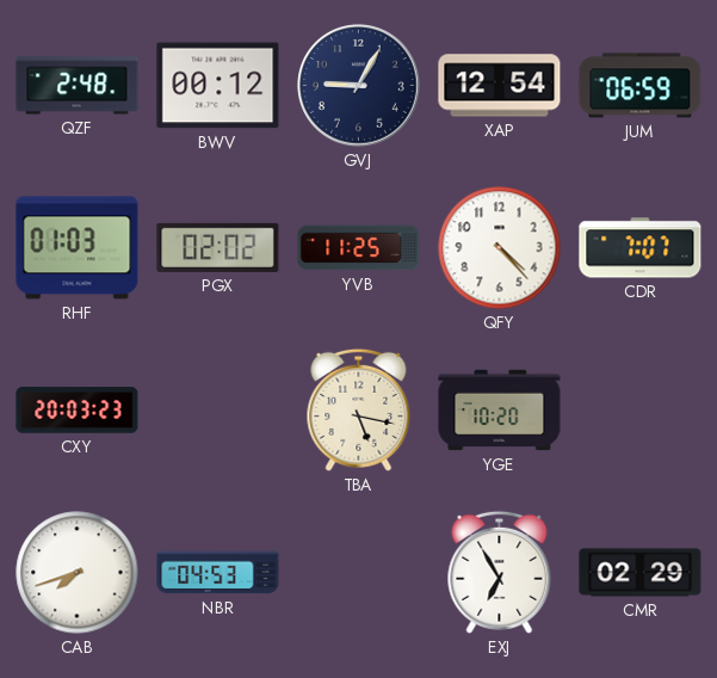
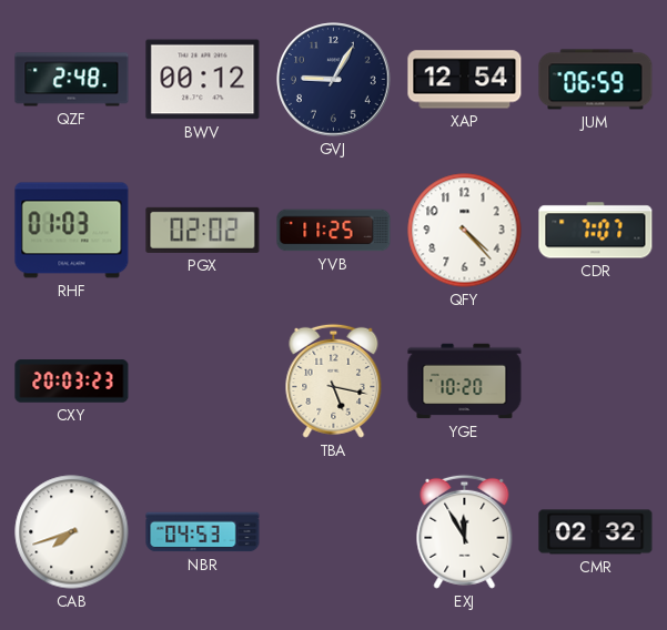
EXJ: 6:55 -> 11:55 (465, 531)
CMR: 02:29 -> 02:32 (596, 532)
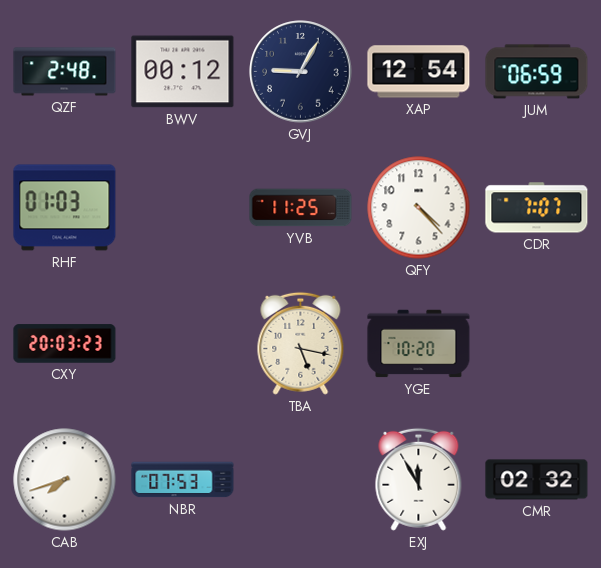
PGX: 02:02 -> none (203, 230)
NBR: 04:53 -> 07:53 (183, 480)
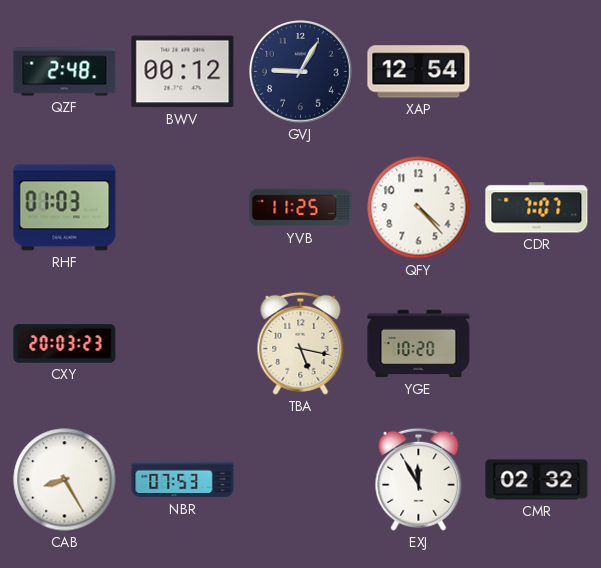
JUM: 06:59 -> none (537, 72)
CAB: 7:42 -> 8:25 (65, 480)
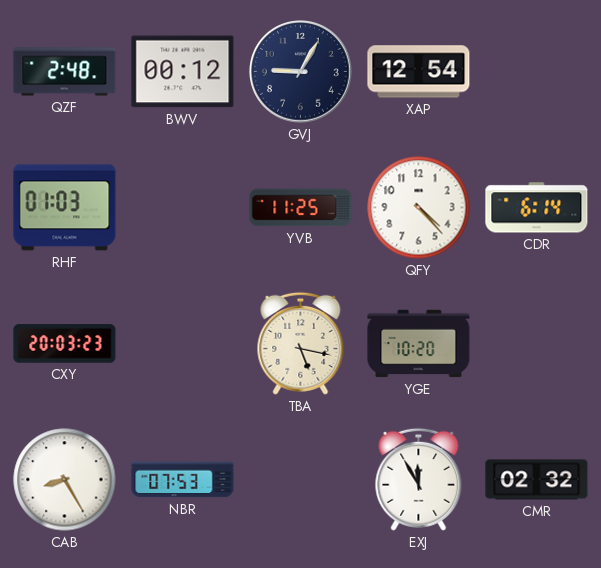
CDR: 7:07 -> 6:14 (537, 208)
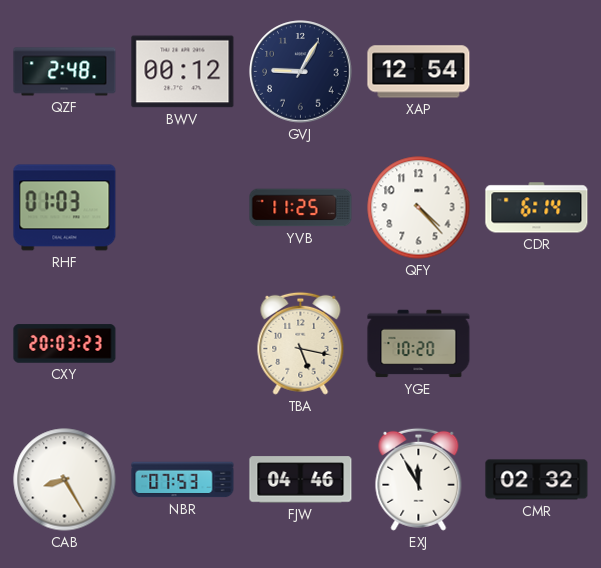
FJW: none -> 04:46 (301, 480)
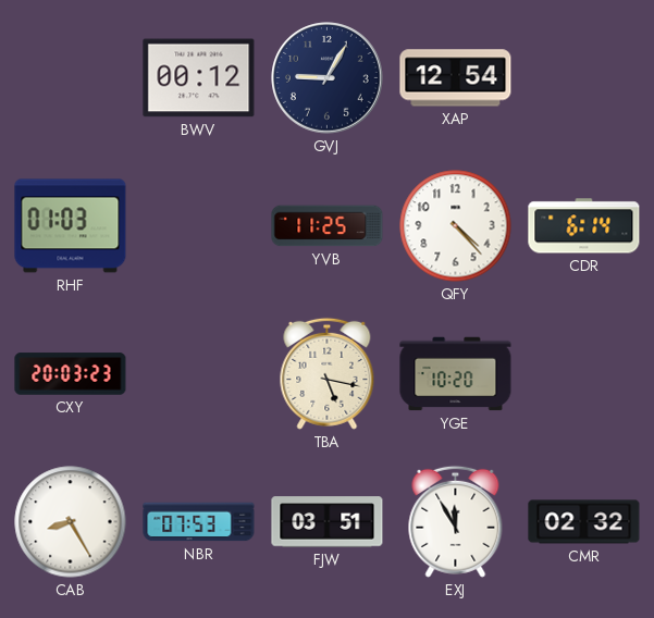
QZF: 2:48 -> none (65, 72)
FJW: 04:46 -> 03:51 (328, 522)
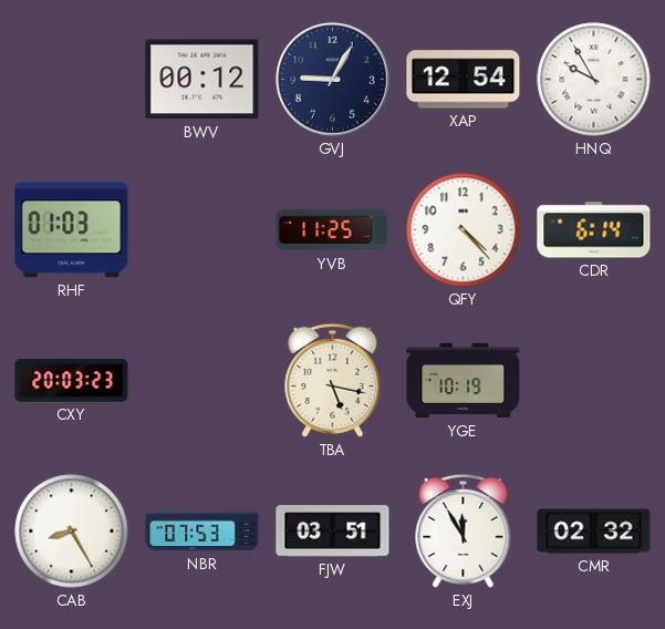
HNQ: none -> 9:55 (594, 80)
YGE: 10:20 -> 10:19 (464, 381)
